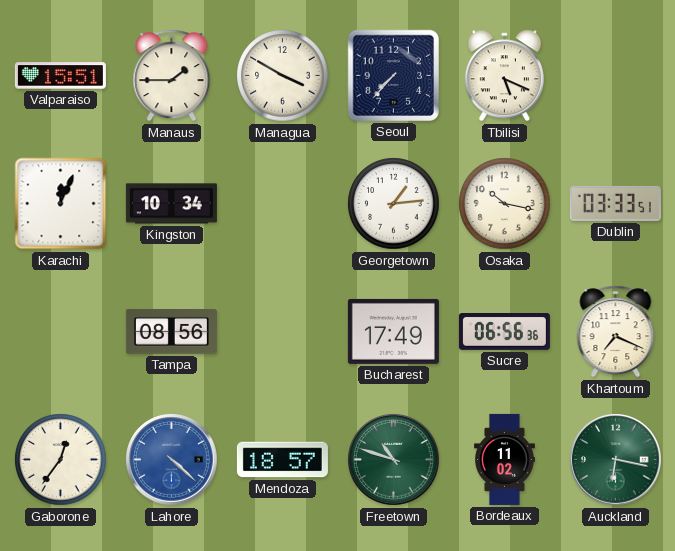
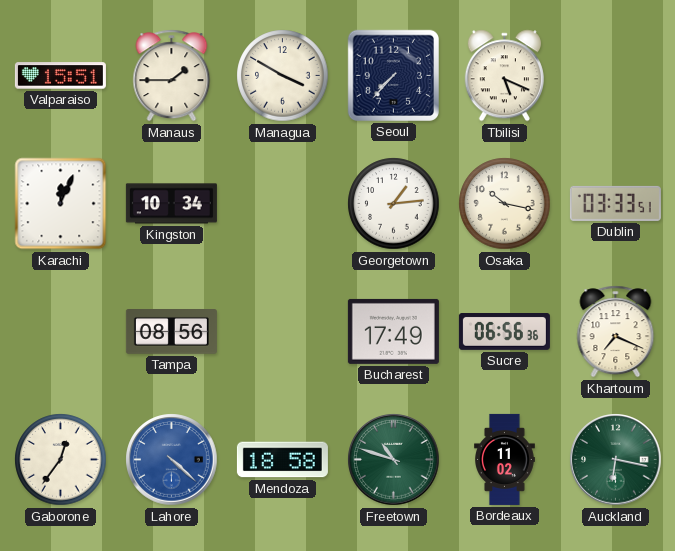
Mendoza: 18:57 -> 18:58 (282, 460)
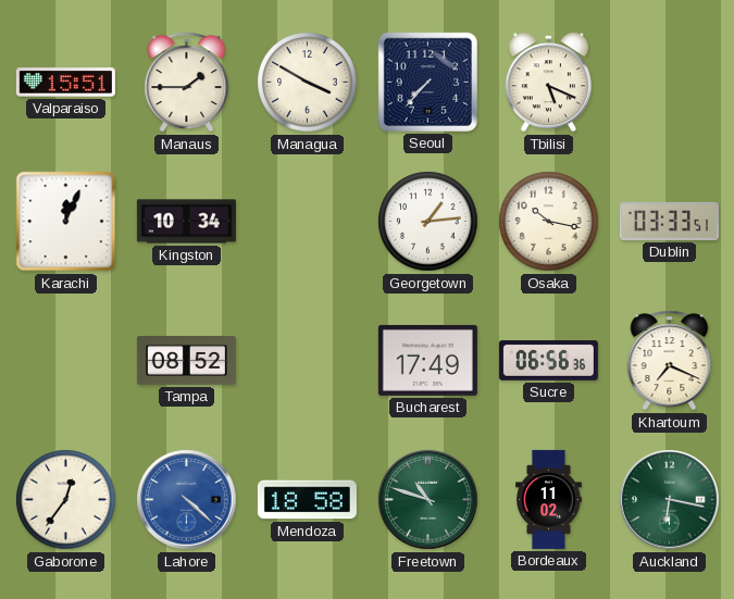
Tampa: 08:56 -> 08:52 (186, 361)
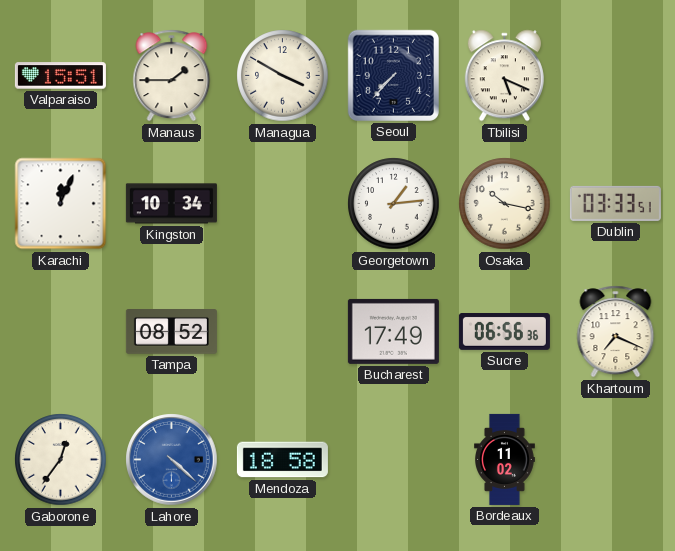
Freetown: 10:48 -> none (428, 500)
Auckland: 6:17 -> none (670, 500)
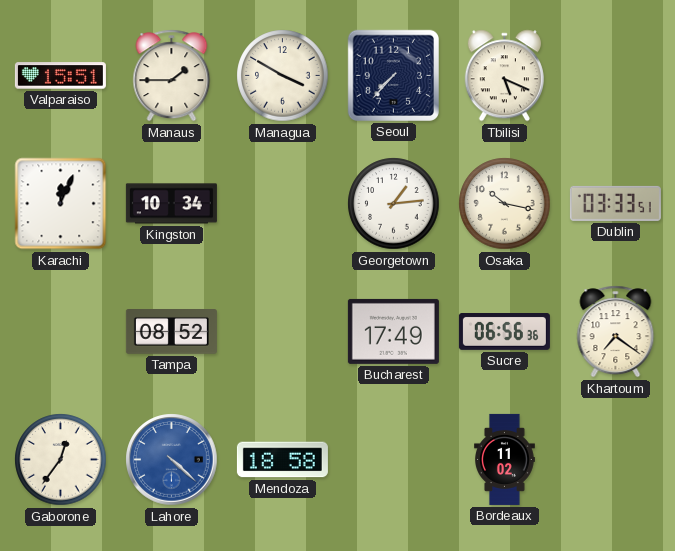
Khartoum: 7:19 -> 7:21 (616, 332)
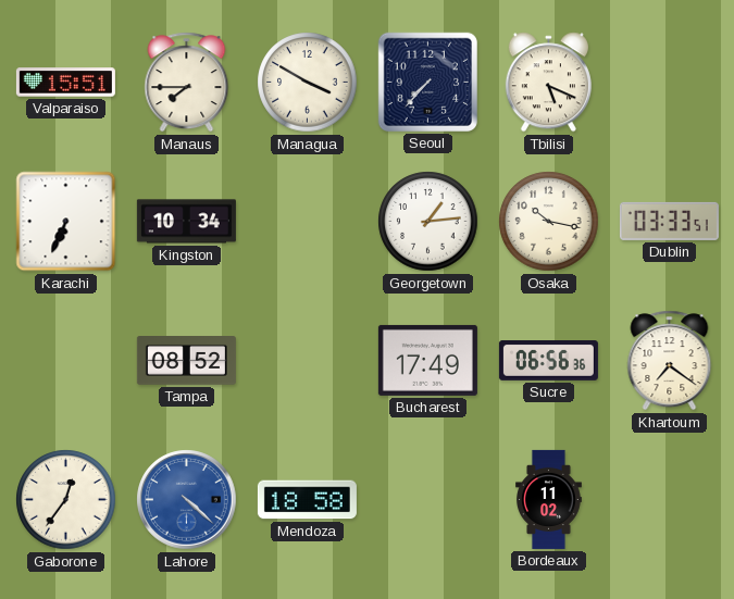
Manaus: 1:45 -> 7:45 (187, 83)
Karachi: 12:04 -> 6:34 (66, 222)
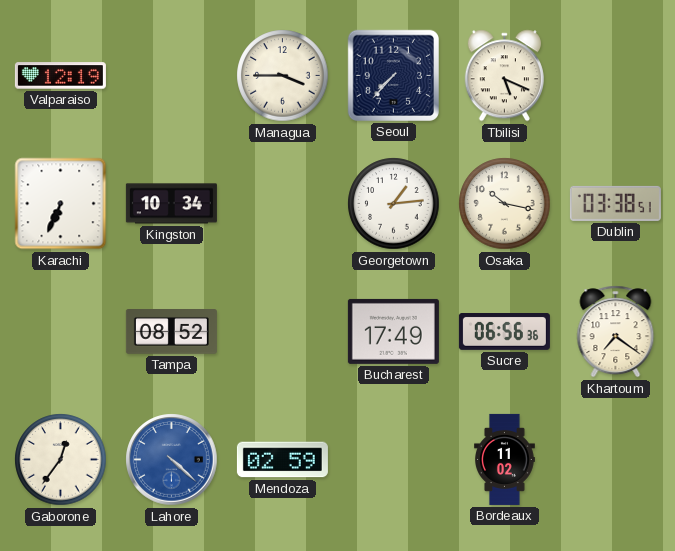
Valparaiso: 15:51 -> 12:19 (60, 76)
Manaus: 7:45 -> none (187, 83)
Managua: 3:50 -> 3:45 (283, 76)
Dublin: 03:33 -> 03:38 (615, 203)
Mendoza: 18:58 -> 02:59 (282, 460)
